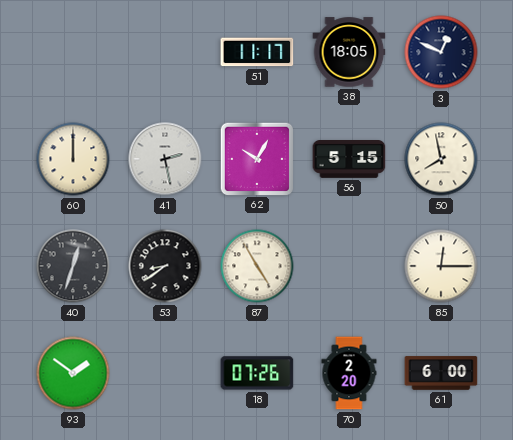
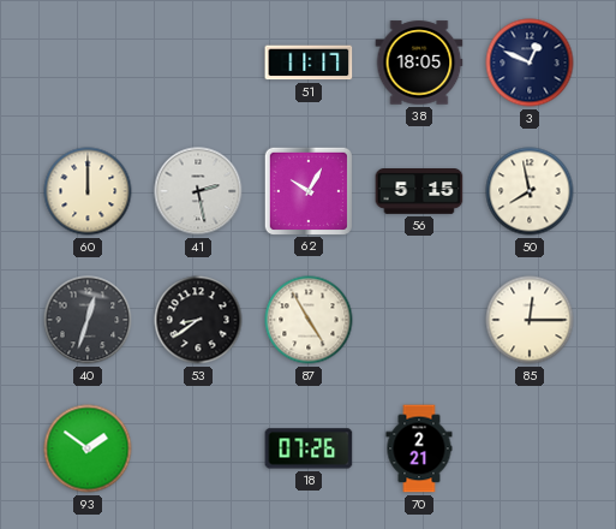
70: 2:20 -> 2:21 (419, 448)
61: 6:00 -> none (441, 373)
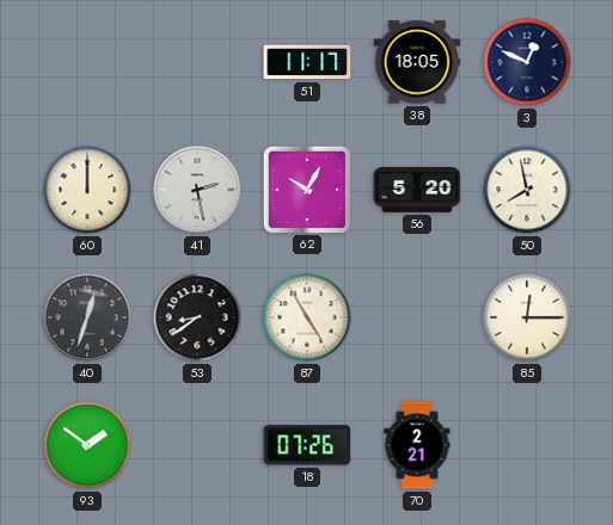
56: 5:15 -> 5:20 (417, 191)
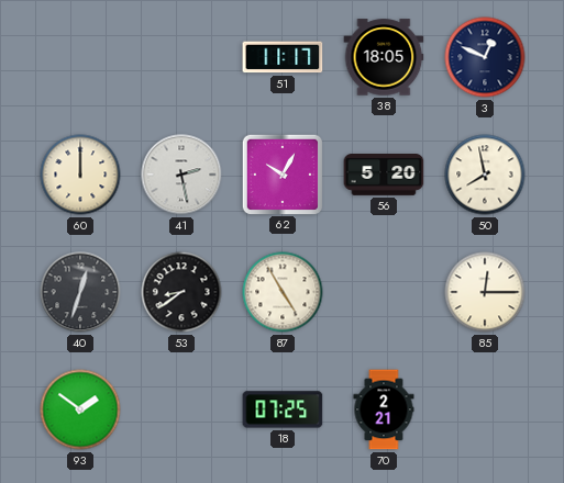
18: 07:26 -> 07:25 (283, 409)
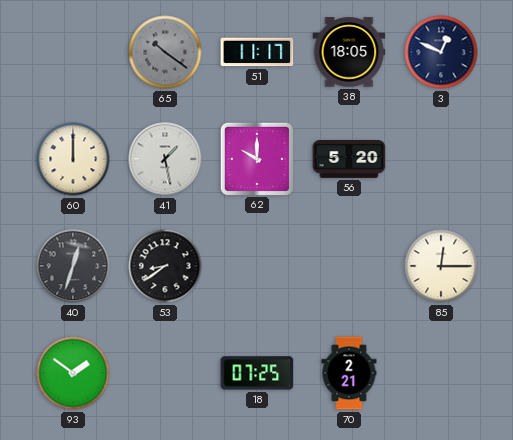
65: none -> 10:21 (165, 52)
41: 2:28 -> 1:28 (165, 159)
62: 10:05 -> 10:00 (256, 158)
50: 7:58 -> none (485, 175)
87: 4:55 -> none (283, 292)
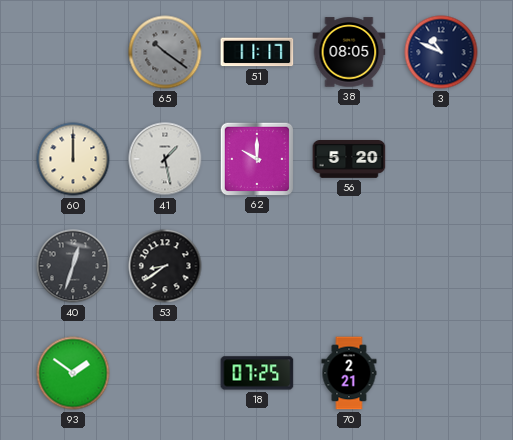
38: 18:05 -> 08:05 (349, 52)
3: 12:49 -> 10:49 (441, 52)
85: 12:15 -> none (441, 266)
